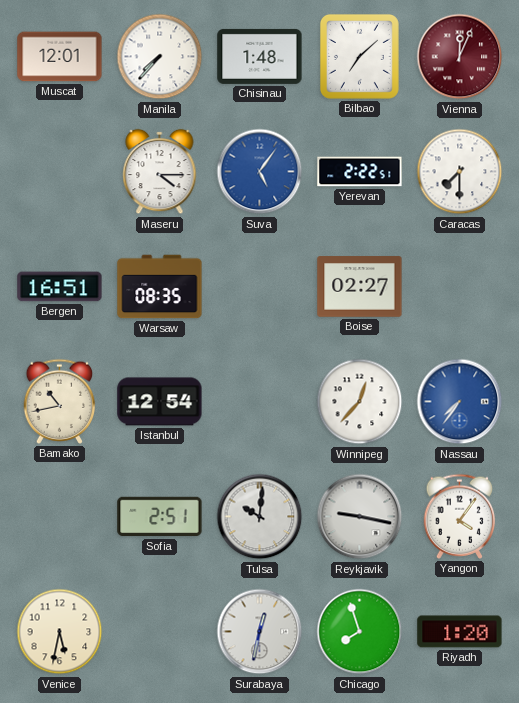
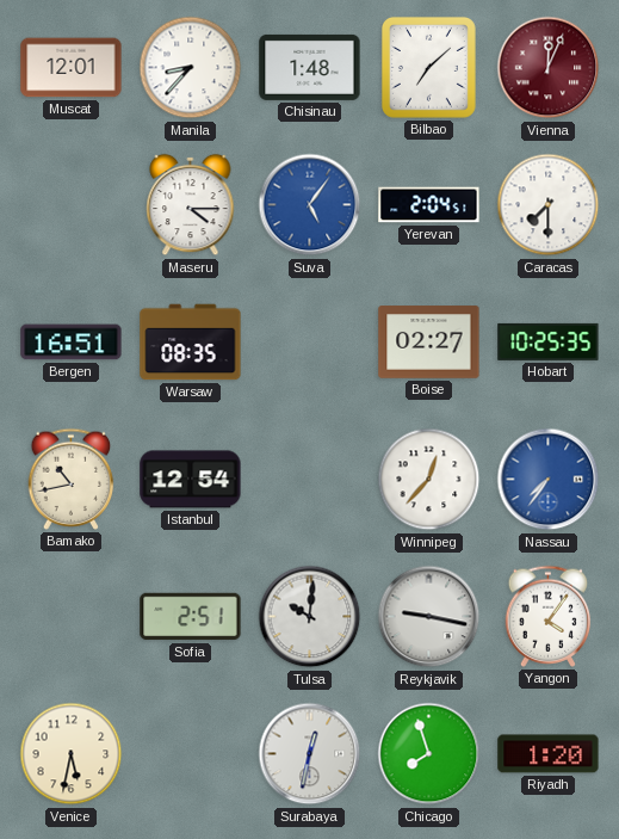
Manila: 7:37 -> 8:37 (191, 68)
Yerevan: 2:22 -> 2:04 (429, 205)
Hobart: none -> 10:25 (549, 341)
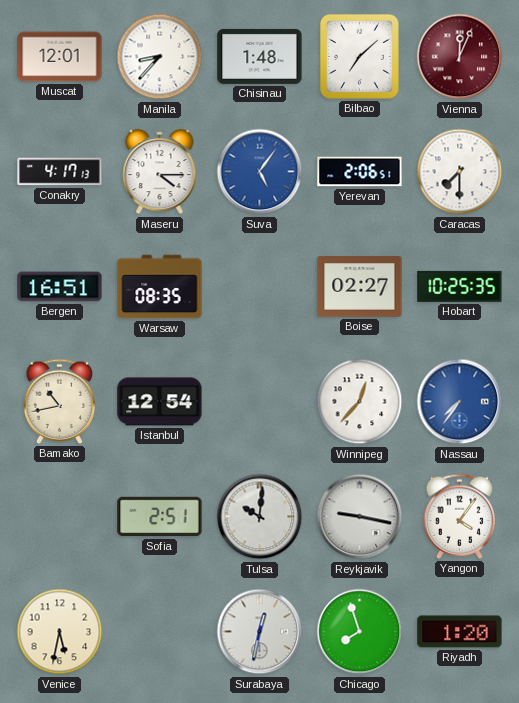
Conakry: none -> 4:17 (60, 172)
Yerevan: 2:04 -> 2:06 (360, 172)
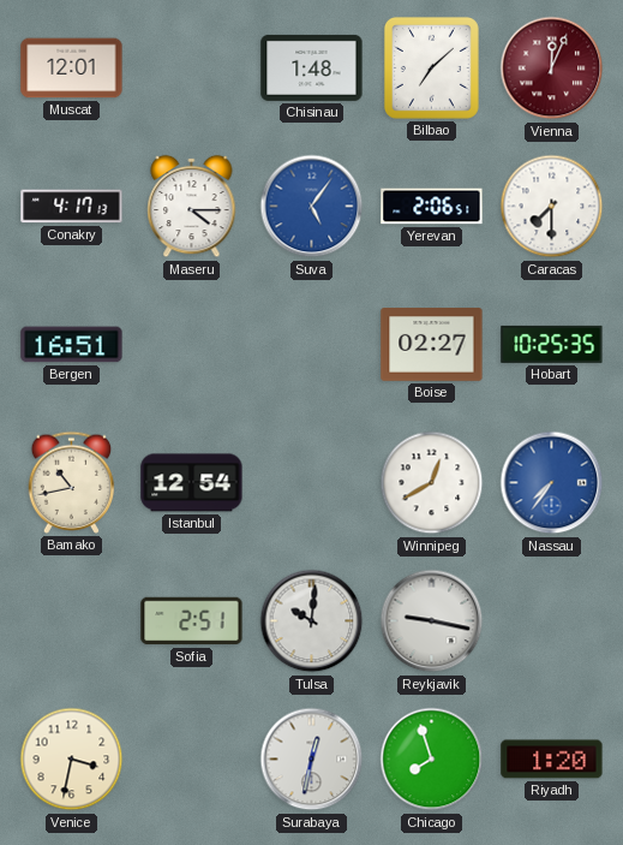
Manila: 8:37 -> none (160, 57)
Warsaw: 08:35 -> none (160, 287)
Winnipeg: 12:37 -> 12:40 (432, 483)
Yangon: 4:06 -> none (460, 516)
Venice: 5:32 -> 3:32 (72, 760)
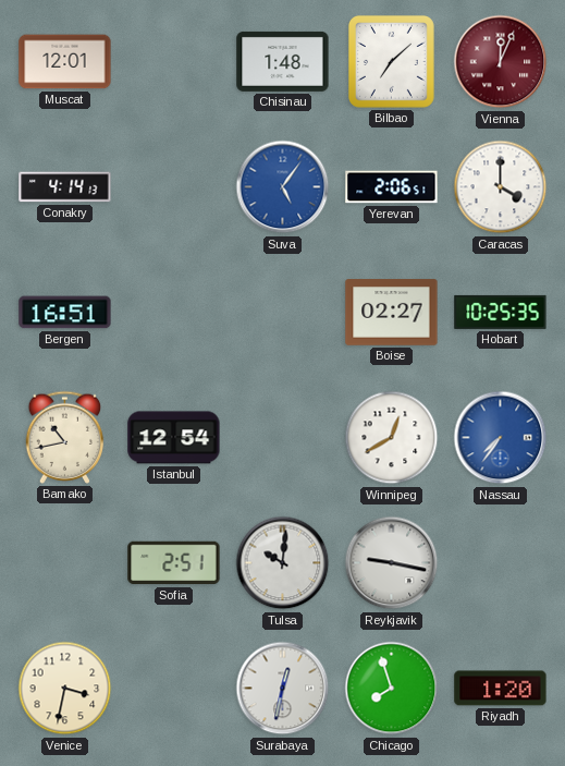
Conakry: 4:17 -> 4:14 (65, 187)
Maseru: 4:15 -> none (192, 207)
Caracas: 7:30 -> 4:00 (501, 187)
